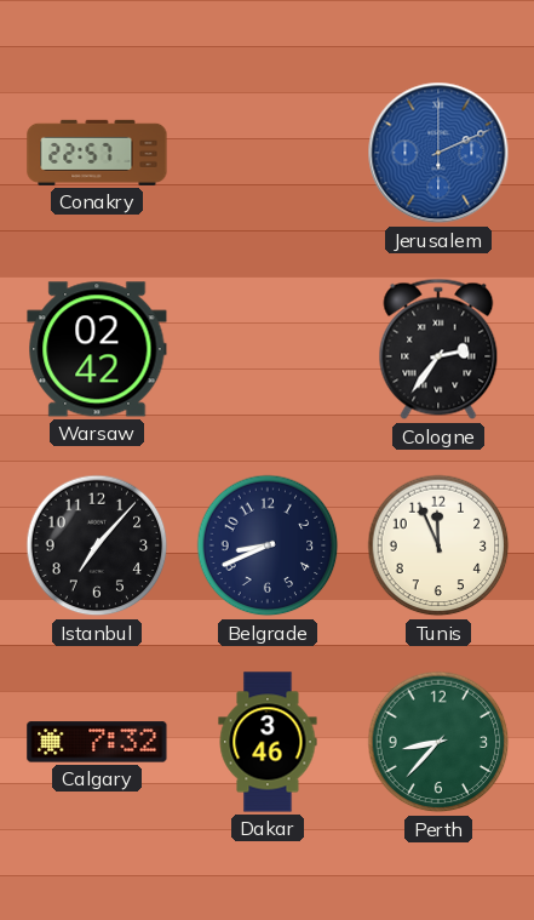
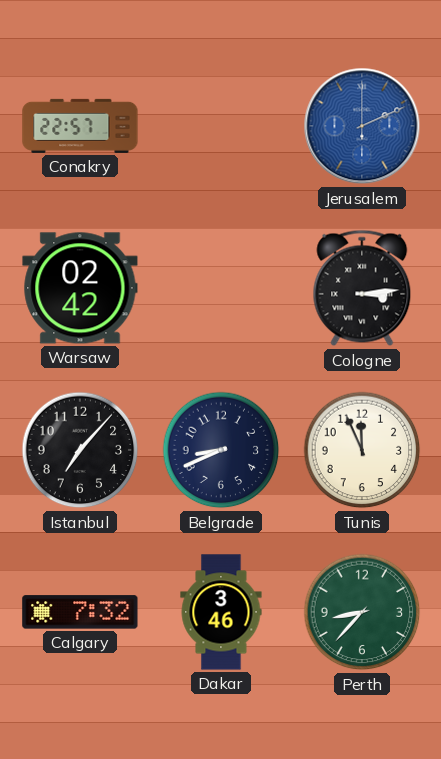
Cologne: 2:36 -> 3:14 (362, 288)
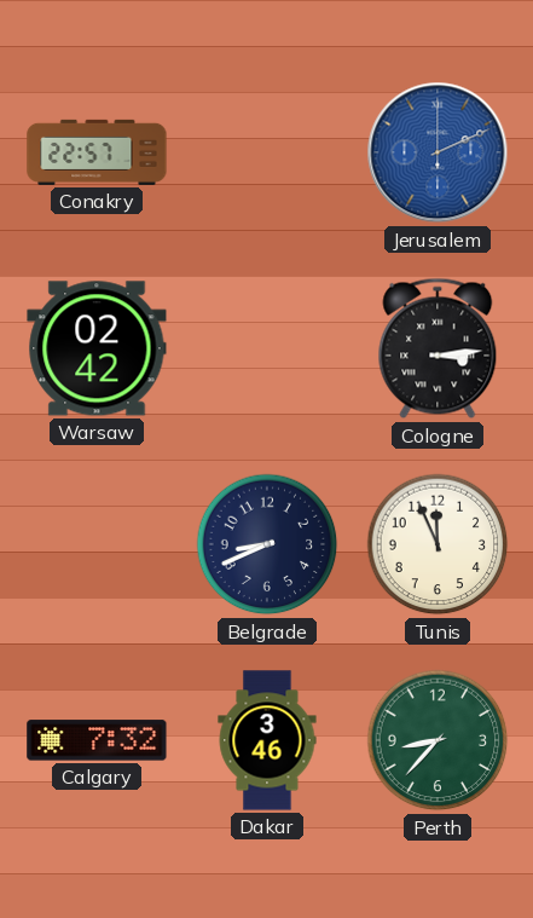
Istanbul: 7:07 -> none (80, 450)
